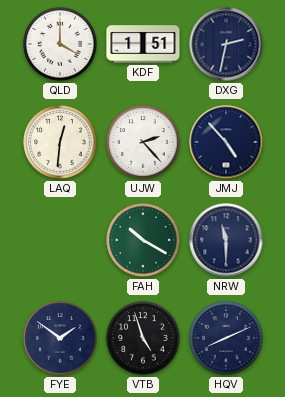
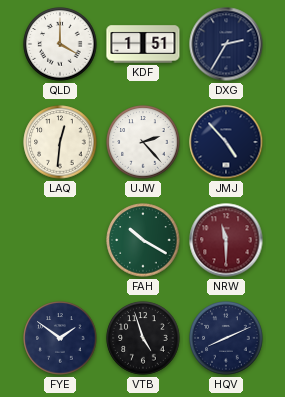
DXG: 2:32 -> 2:35 (226, 44)
NRW dial: navy -> burgundy (226, 240)
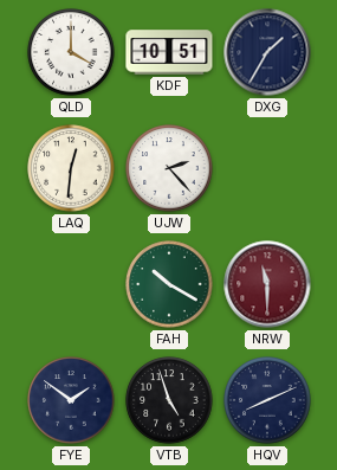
KDF: 1:51 -> 10:51 (169, 52)
DXG: 2:35 -> 1:35 (267, 52)
JMJ: 4:53 -> none (226, 142)
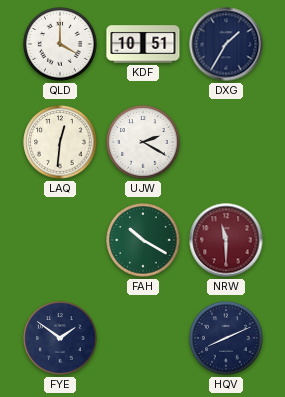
UJW: 2:23 -> 2:20 (143, 142)
VTB: 4:57 -> none (169, 400)
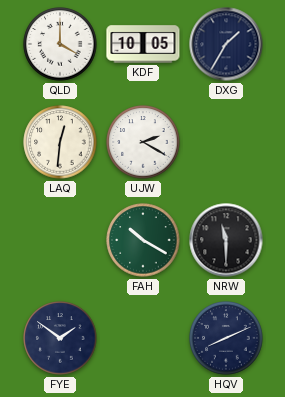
KDF: 10:51 -> 10:05 (143, 44)
NRW dial: burgundy -> black (226, 240)
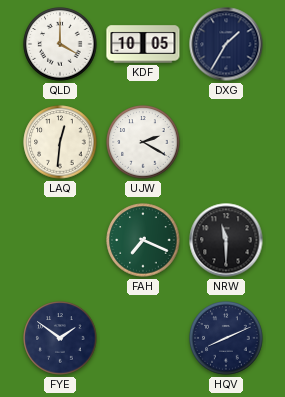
FAH: 10:20 -> 7:19 (143, 240)
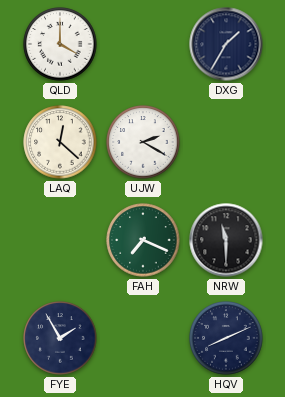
KDF: 10:05 -> none (143, 44)
LAQ: 12:31 -> 12:22 (60, 142)
FYE: 1:51 -> 1:55 (60, 338)
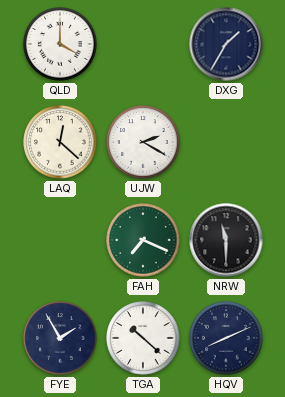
TGA: none -> 10:22 (143, 338)
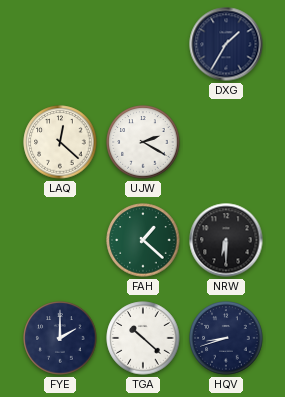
QLD: 4:00 -> none (60, 44)
FAH: 7:19 -> 1:22 (143, 240)
NRW: 11:30 -> 6:30 (226, 240)
FYE: 1:55 -> 2:00 (60, 338)
HQV: 8:11 -> 8:42 (226, 338)
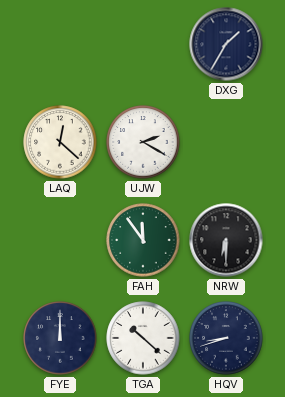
FAH: 1:22 -> 11:54 (143, 240)
FYE: 2:00 -> 12:00 (60, 338)
